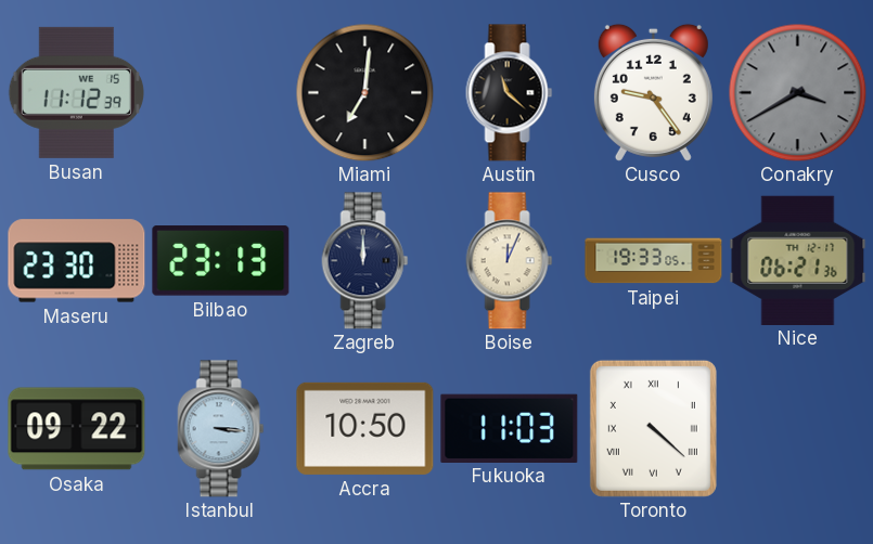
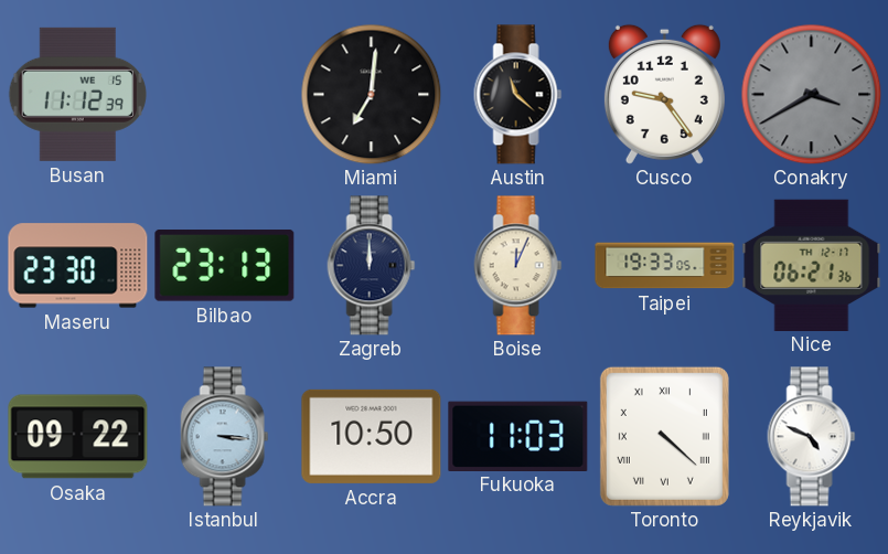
Reykjavik: none -> 4:49 (812, 437)
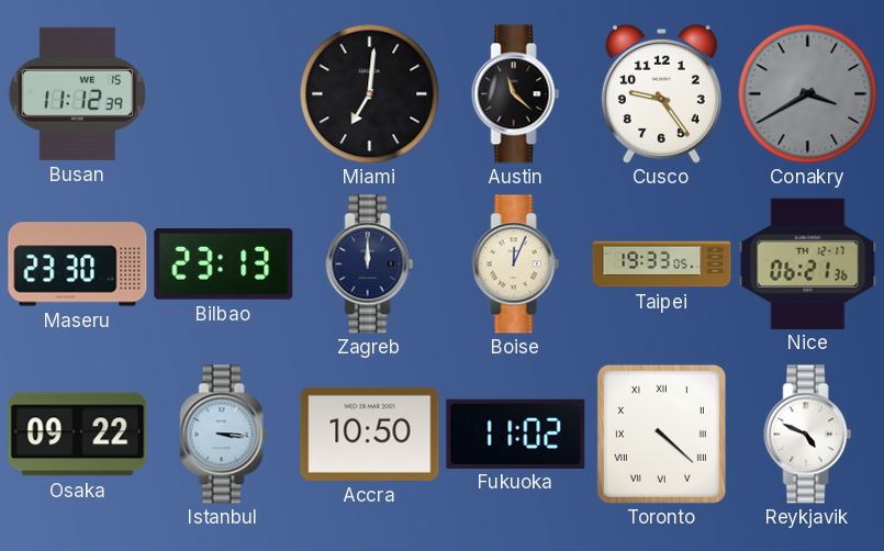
Fukuoka: 11:03 -> 11:02 (516, 434)
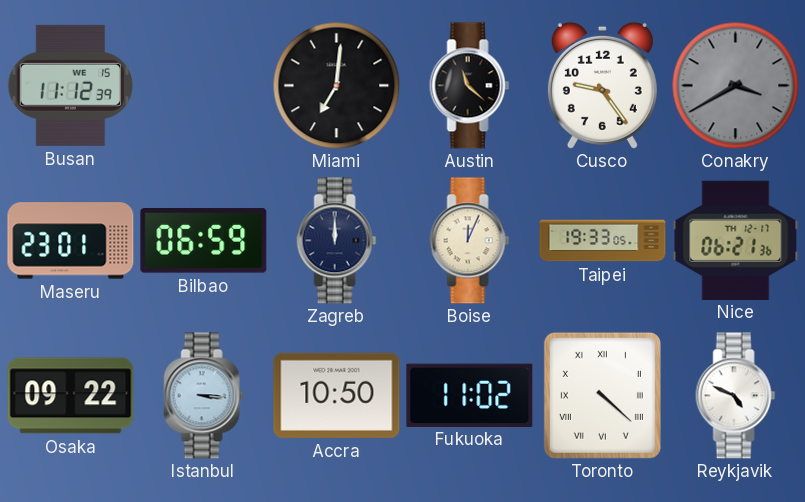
Maseru: 23:30 -> 23:01 (71, 241)
Bilbao: 23:13 -> 06:59 (204, 241)
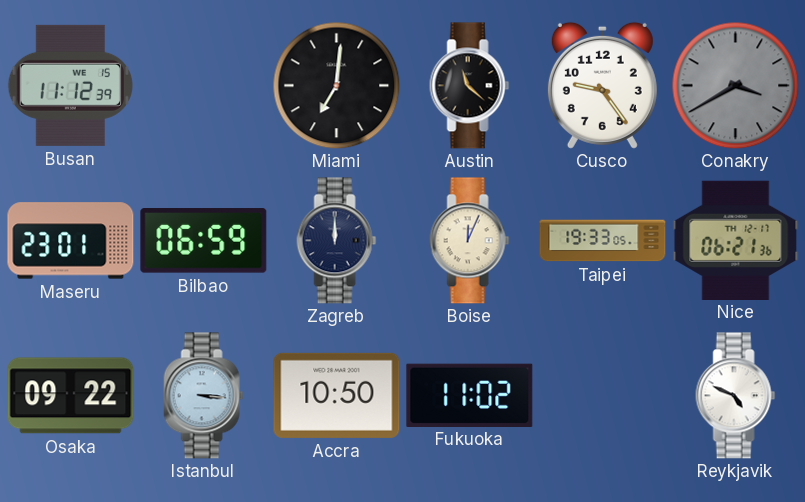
Toronto: 4:22 -> none (602, 395)
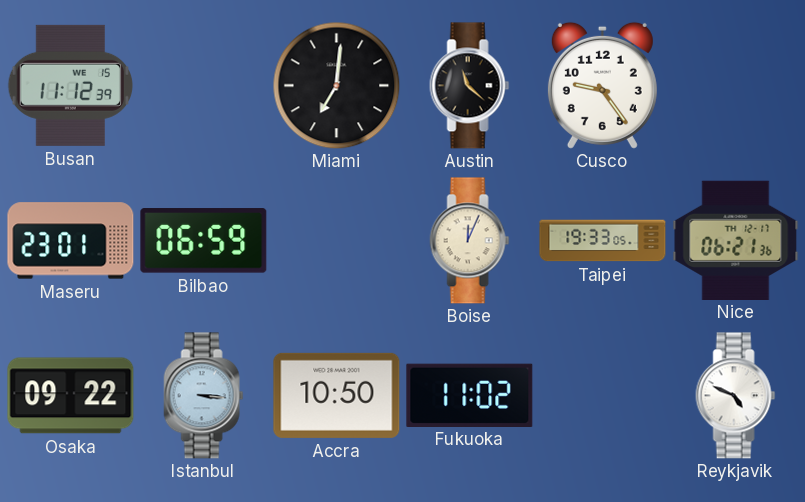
Conakry: 3:40 -> none (735, 85)
Zagreb: 12:00 -> none (337, 241)
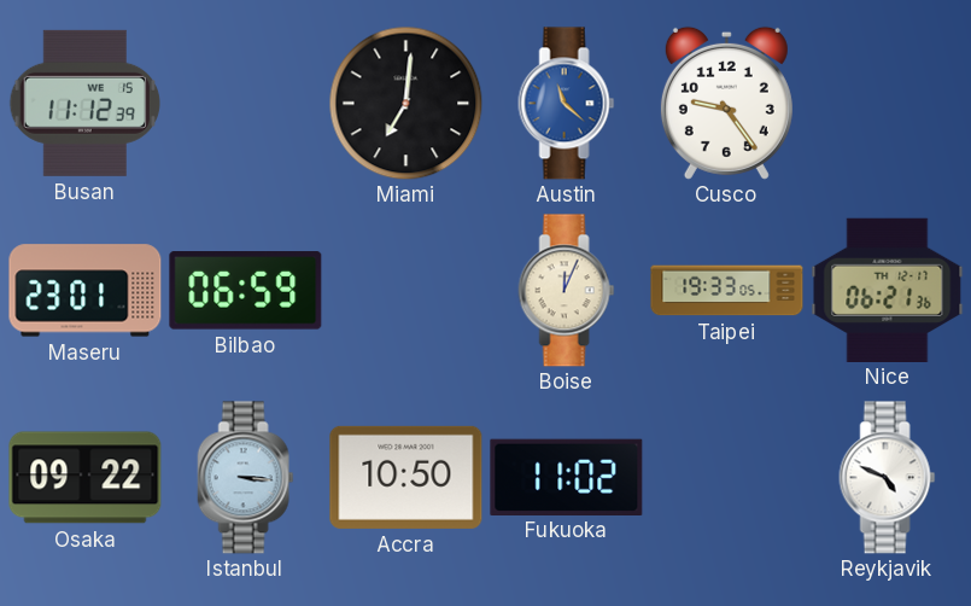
Austin dial: black -> blue (567, 104)
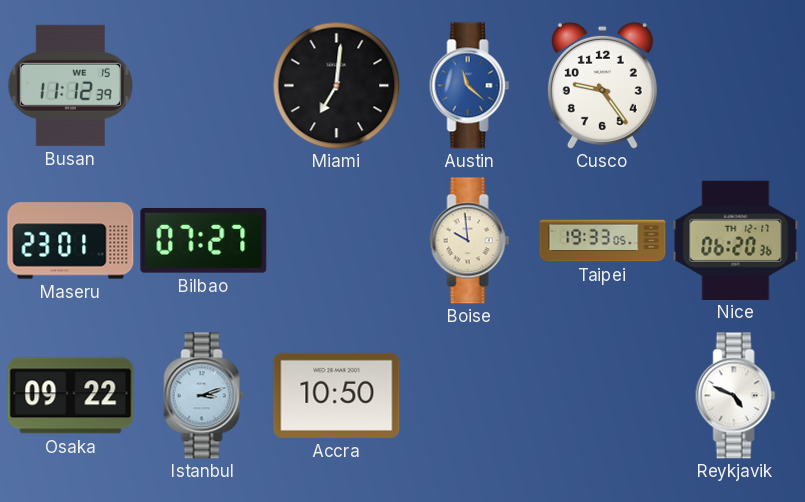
Bilbao: 06:59 -> 07:27 (204, 241)
Boise: 12:04 -> 9:59 (470, 241)
Nice: 06:21 -> 06:20 (736, 240)
Istanbul: 3:16 -> 3:12 (204, 396)
Fukuoka: 11:02 -> none (567, 477)
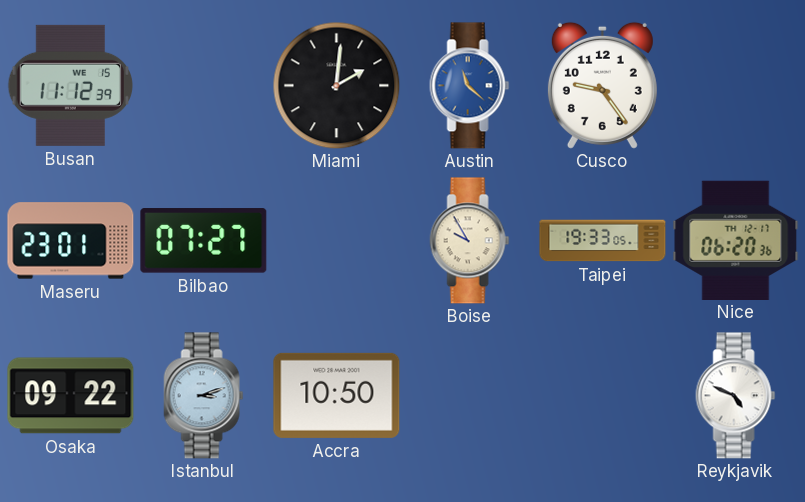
Miami: 7:01 -> 2:01 (336, 85)
Boise: 9:59 -> 9:55 (470, 241)
